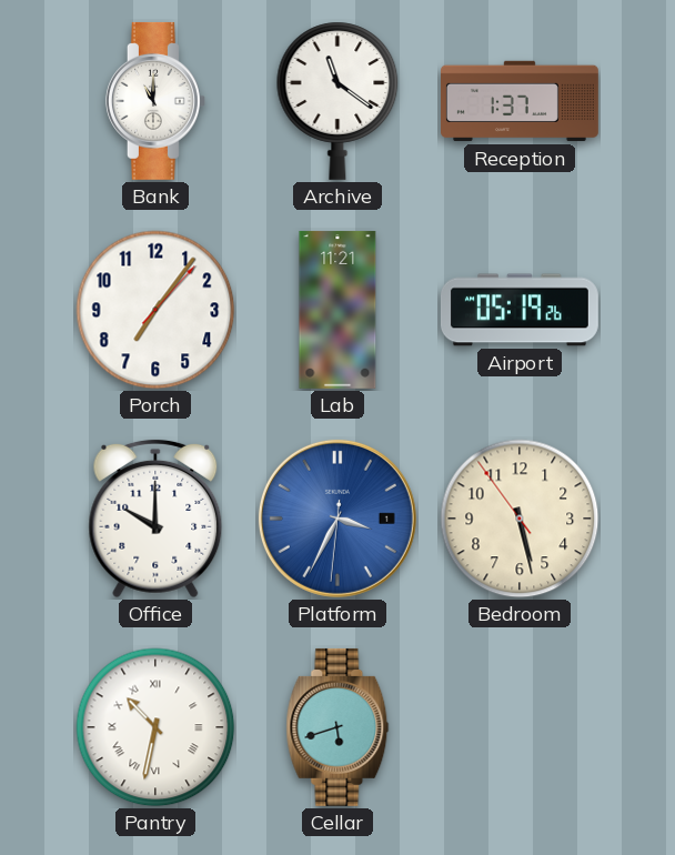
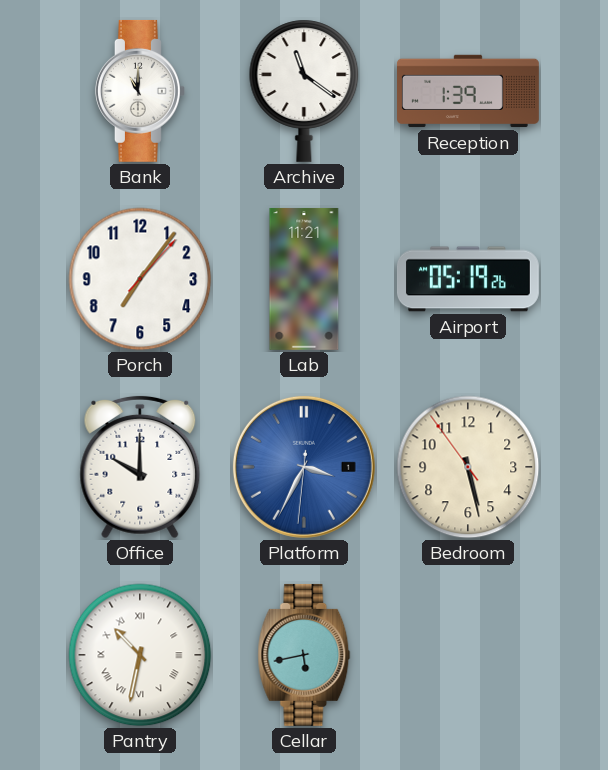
Reception: 1:37 -> 1:39 (469, 91)
Cellar: 5:42 -> 5:43 (304, 655)
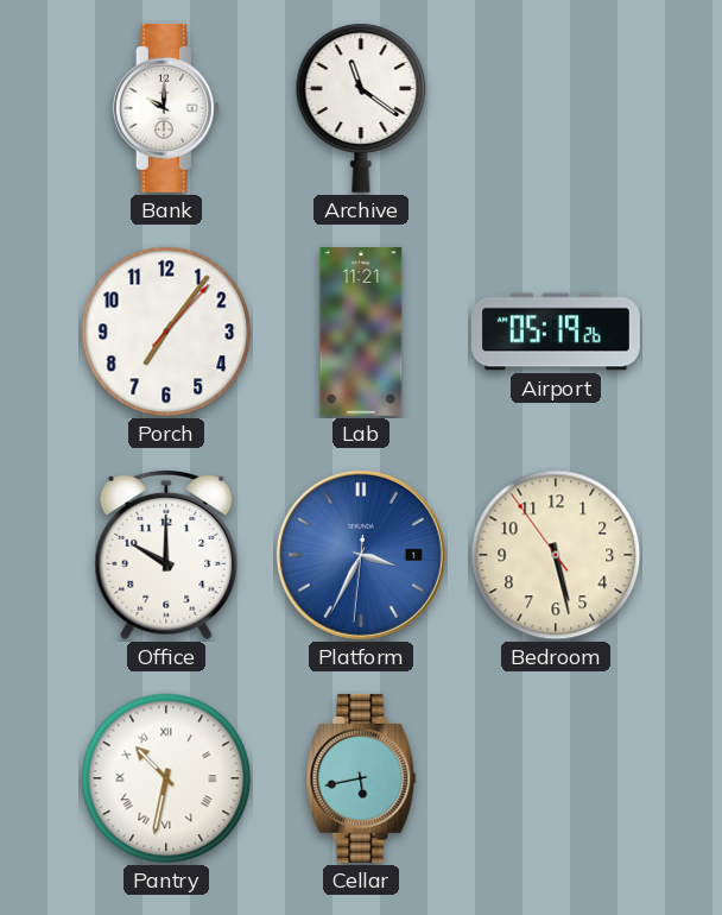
Bank: 11:00 -> 10:00 (166, 108)
Reception: 1:39 -> none (469, 91)
